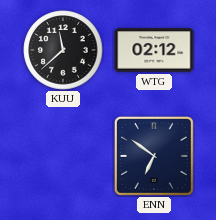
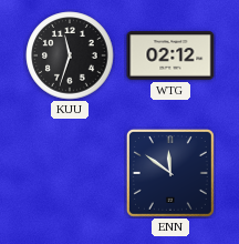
KUU: 11:38 -> 11:33 (70, 55)
ENN: 6:51 -> 11:51 (170, 173)
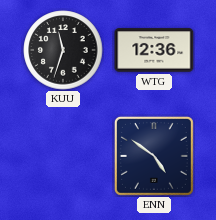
WTG: 02:12 -> 12:36 (154, 50)
ENN: 11:51 -> 4:51 (154, 156)
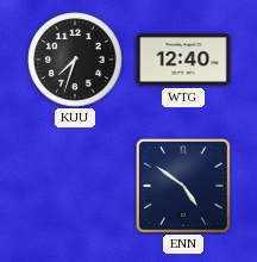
KUU: 11:33 -> 7:33 (75, 60)
WTG: 12:36 -> 12:40 (183, 60)
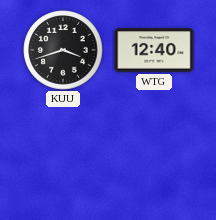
KUU: 7:33 -> 3:42 (63, 50)
ENN: 4:51 -> none (183, 186)
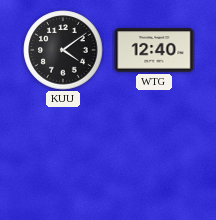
KUU: 3:42 -> 4:09 (63, 50)
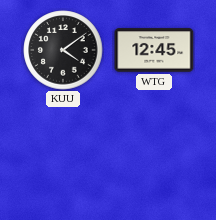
WTG: 12:40 -> 12:45 (154, 50)
